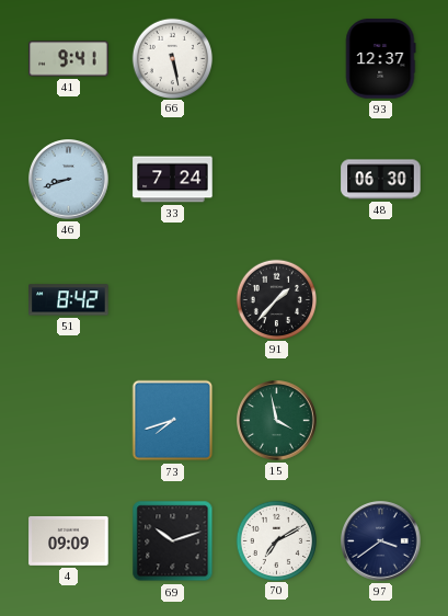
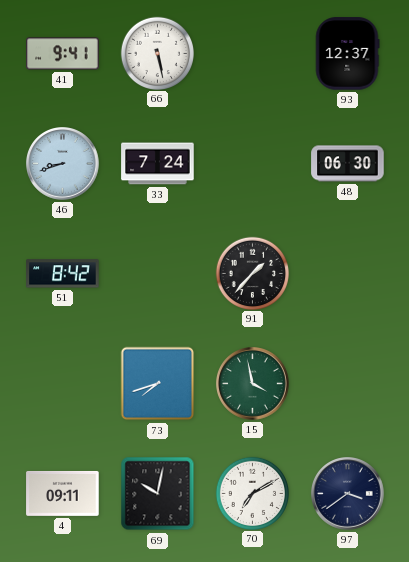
4: 09:09 -> 09:11 (63, 493)
69: 10:12 -> 10:02 (158, 494)
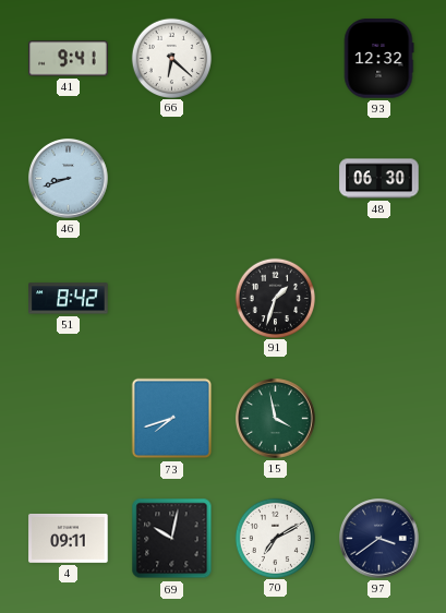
66: 5:28 -> 6:22 (171, 58)
93: 12:37 -> 12:32 (378, 59)
33: 7:24 -> none (158, 164)
91: 1:37 -> 1:33 (275, 298)
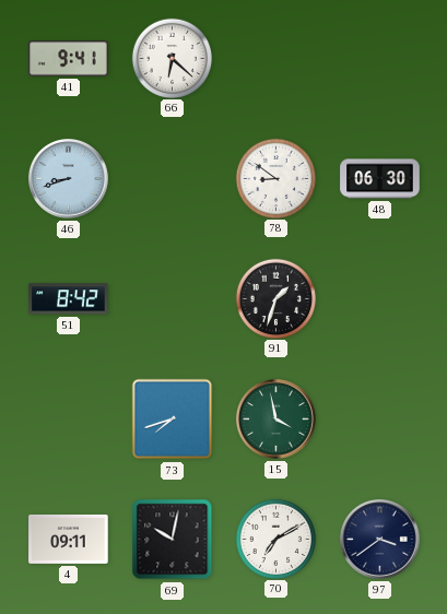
93: 12:32 -> none (378, 59)
78: none -> 8:51 (275, 178)
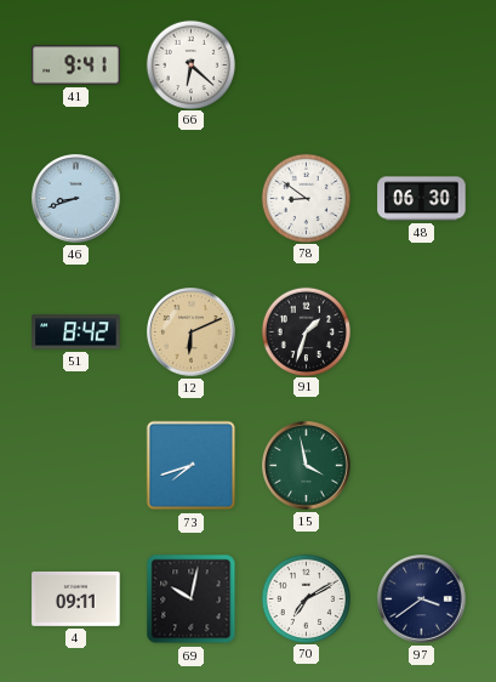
12: none -> 6:11 (192, 333)
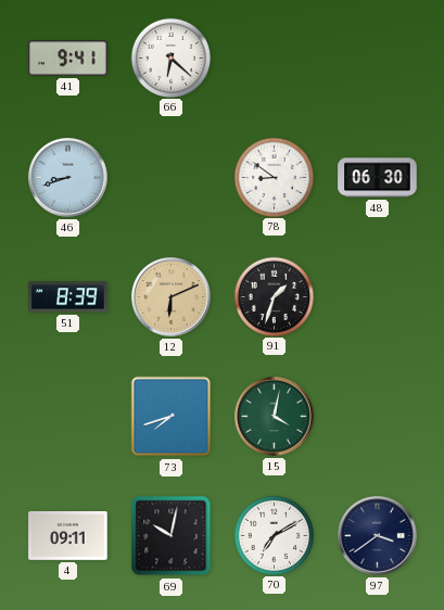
51: 8:42 -> 8:39 (68, 297)
15: 3:58 -> 4:02 (275, 417)
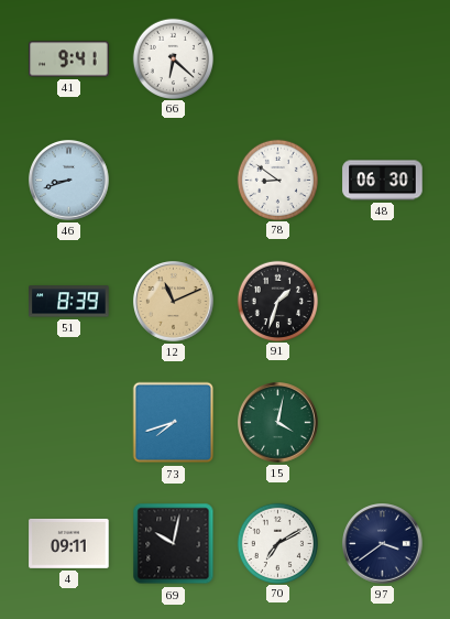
12: 6:11 -> 11:11 (174, 302)
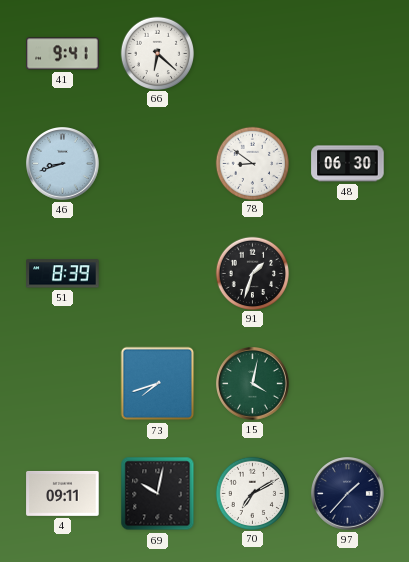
12: 11:11 -> none (174, 302)
97: 3:39 -> 1:37 (348, 494)
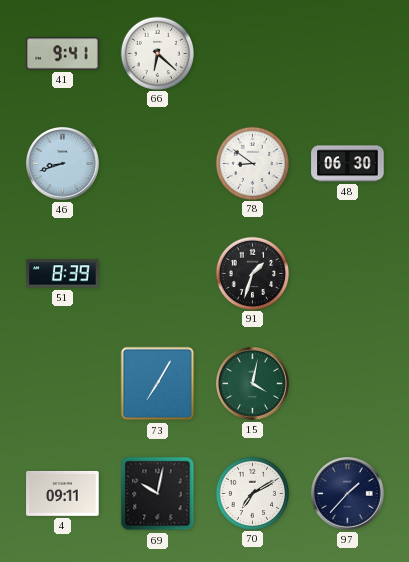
73: 7:42 -> 7:05 (158, 384)
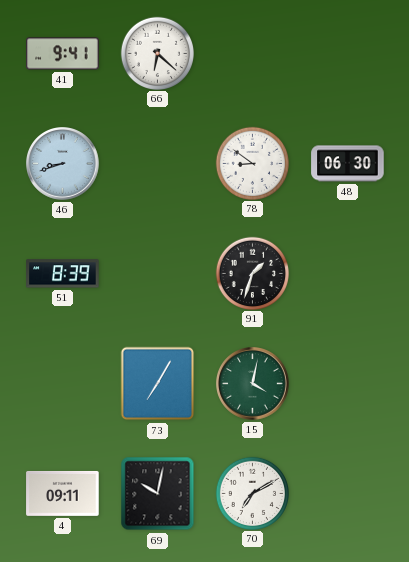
97: 1:37 -> none (348, 494)
